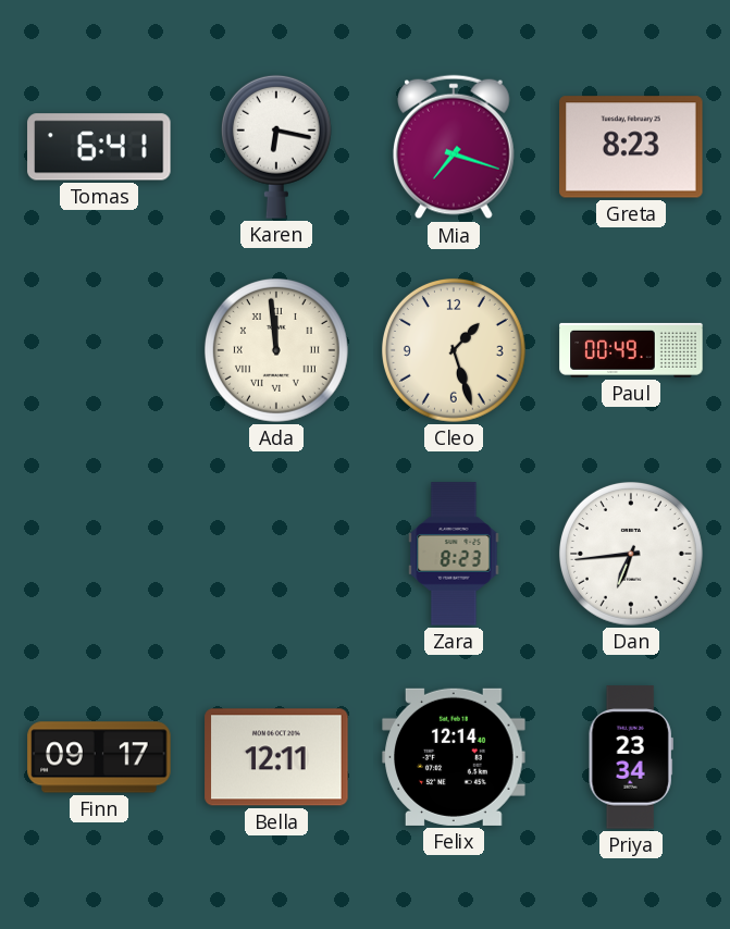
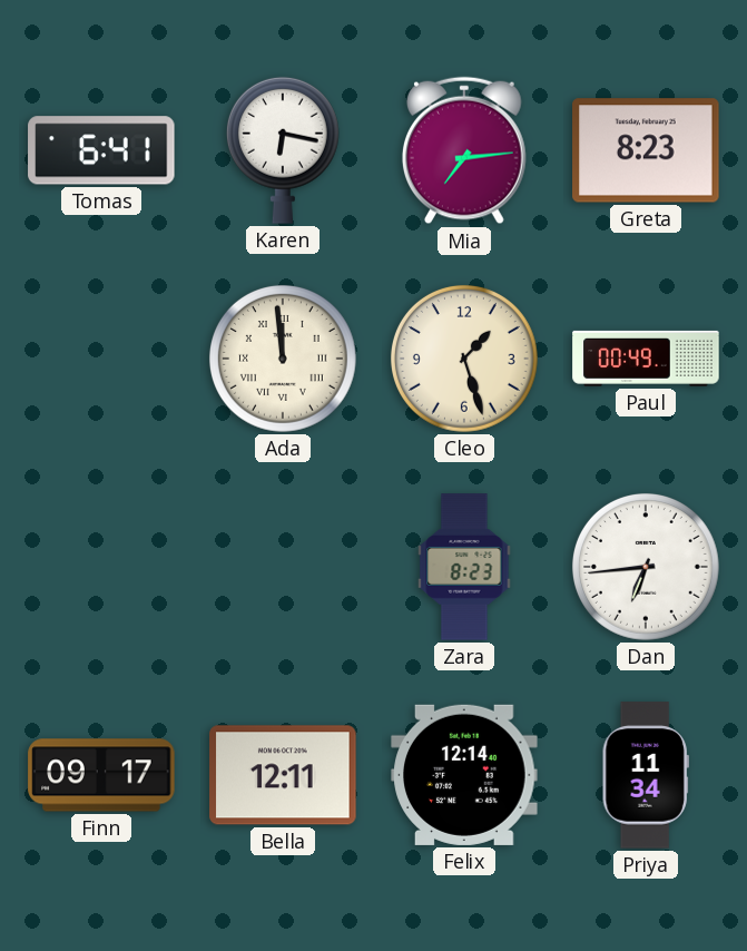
Mia: 7:18 -> 7:14 (464, 150)
Priya: 23:34 -> 11:34 (646, 775)
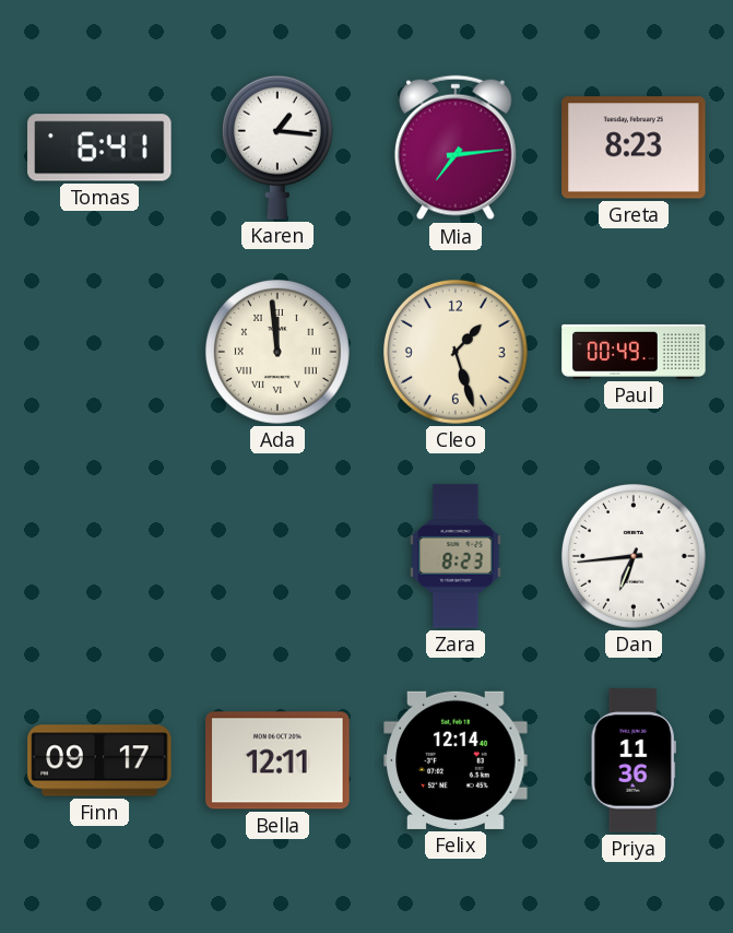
Karen: 6:17 -> 1:16 (277, 147)
Priya: 11:34 -> 11:36 (634, 760)
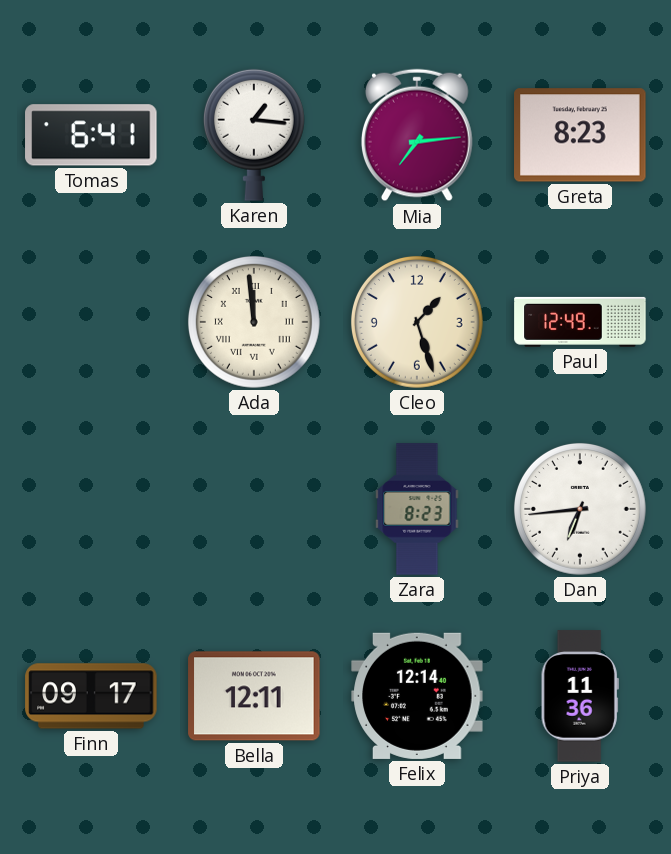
Paul: 00:49 -> 12:49 (580, 322)
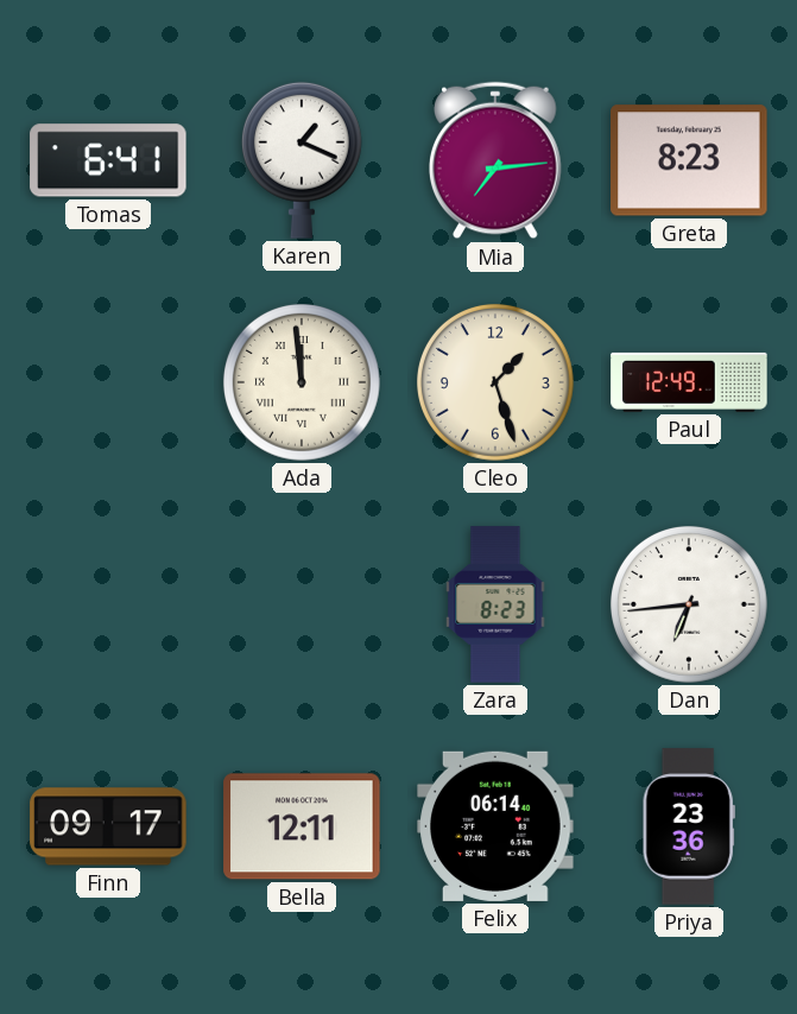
Karen: 1:16 -> 1:19 (302, 160)
Felix: 12:14 -> 06:14 (495, 826)
Priya: 11:36 -> 23:36 (689, 826)
